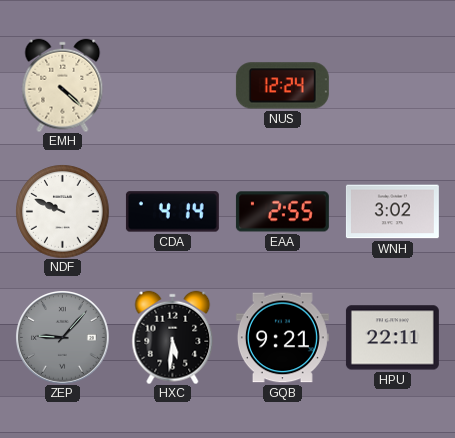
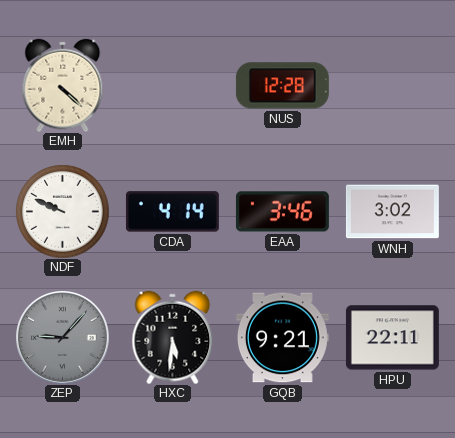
NUS: 12:24 -> 12:28 (282, 86)
EAA: 2:55 -> 3:46 (282, 212)
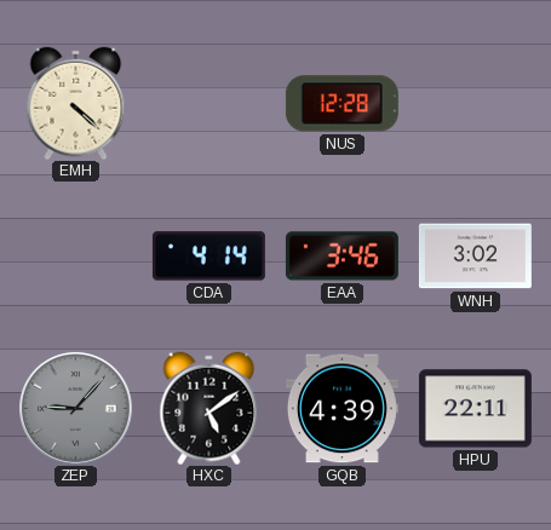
NDF: 9:49 -> none (62, 211)
HXC: 5:31 -> 5:09 (210, 408)
GQB: 9:21 -> 4:39 (341, 409)
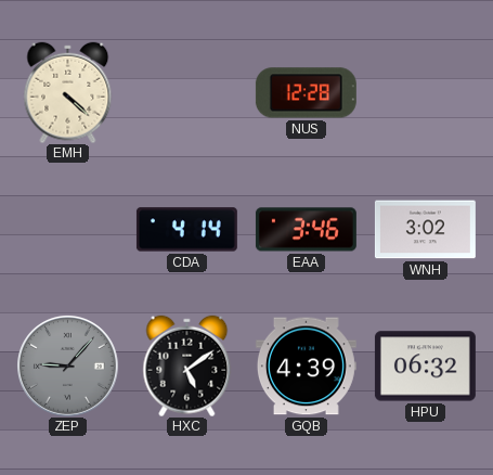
HPU: 22:11 -> 06:32 (425, 367)
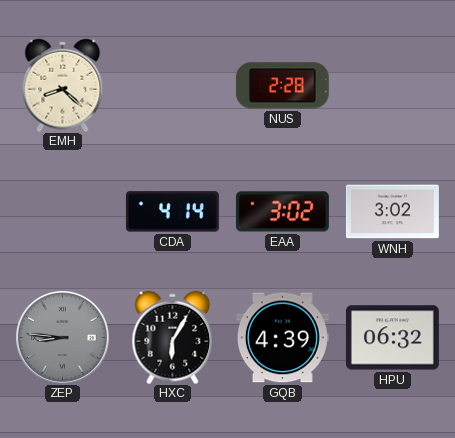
EMH: 4:22 -> 8:22 (63, 85)
NUS: 12:28 -> 2:28 (282, 86)
EAA: 3:46 -> 3:02 (282, 212)
ZEP: 9:07 -> 8:46 (63, 338)
HXC: 5:09 -> 6:05 (173, 337)
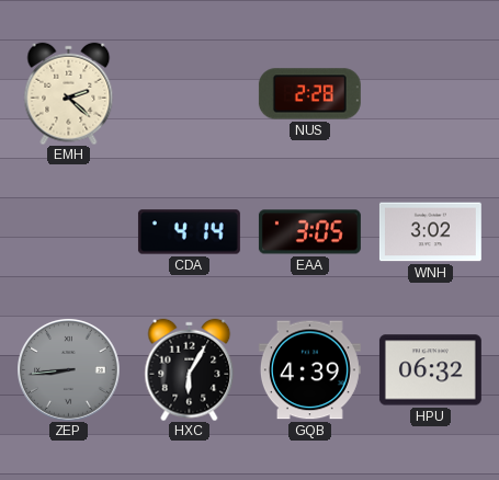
EMH: 8:22 -> 2:22 (69, 93)
EAA: 3:02 -> 3:05 (309, 232)
ZEP: 8:46 -> 8:44 (69, 370)
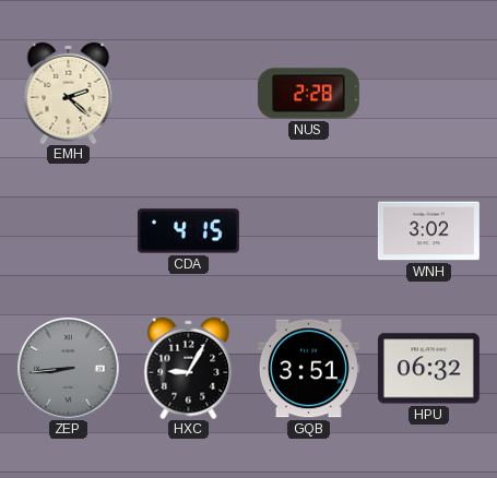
CDA: 4:14 -> 4:15 (188, 231)
EAA: 3:05 -> none (309, 232)
HXC: 6:05 -> 9:05 (189, 368)
GQB: 4:39 -> 3:51 (308, 369)
